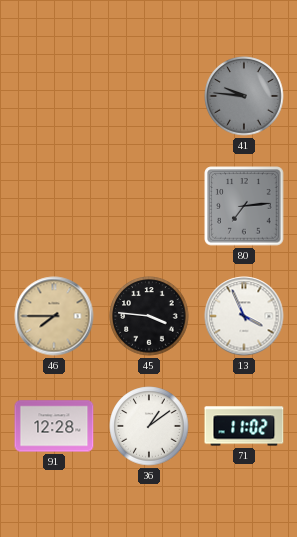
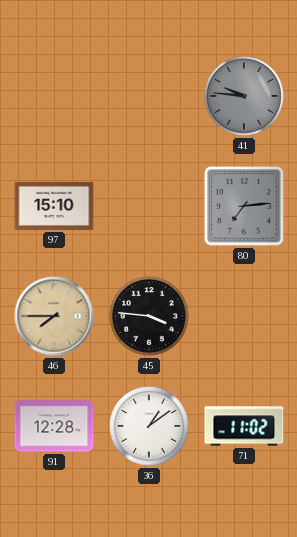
97: none -> 15:10 (54, 206)
13: 3:56 -> none (244, 316)
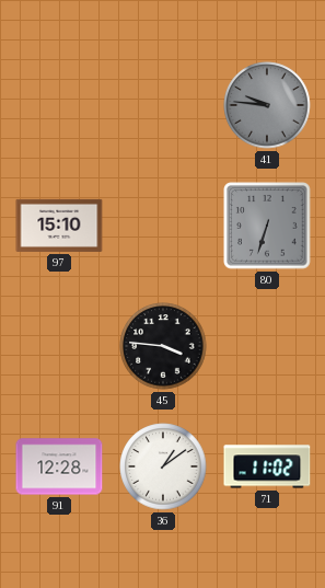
80: 7:14 -> 6:33 (267, 226)
46: 7:45 -> none (54, 316)
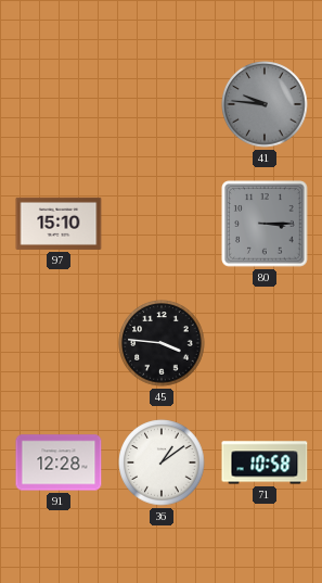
80: 6:33 -> 3:15 (265, 224)
71: 11:02 -> 10:58 (265, 462)
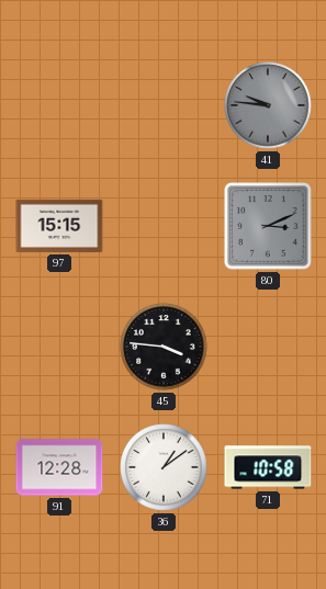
97: 15:10 -> 15:15 (59, 226)
80: 3:15 -> 3:11 (268, 226)
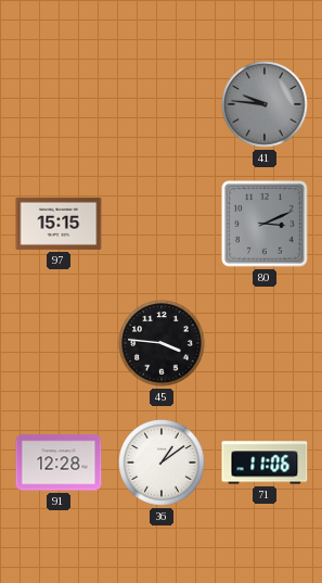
71: 10:58 -> 11:06 (265, 462)
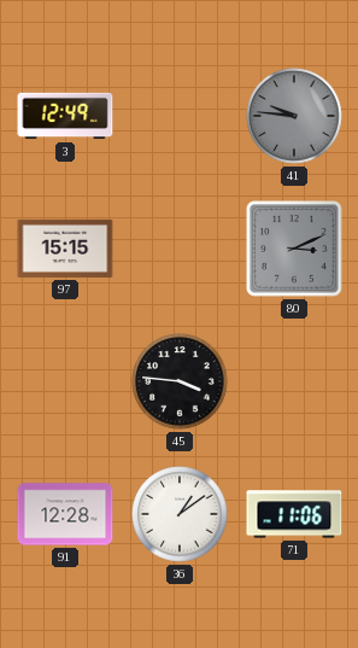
3: none -> 12:49 (65, 116)
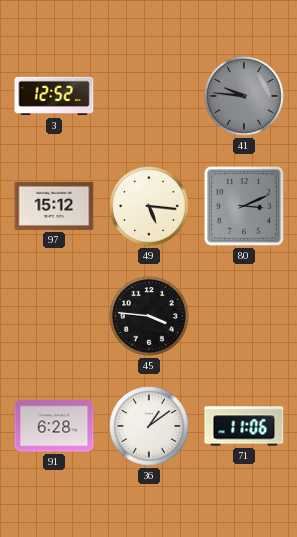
3: 12:49 -> 12:52 (54, 96)
97: 15:15 -> 15:12 (54, 206)
49: none -> 5:16 (149, 206)
91: 12:28 -> 6:28 (54, 426)
